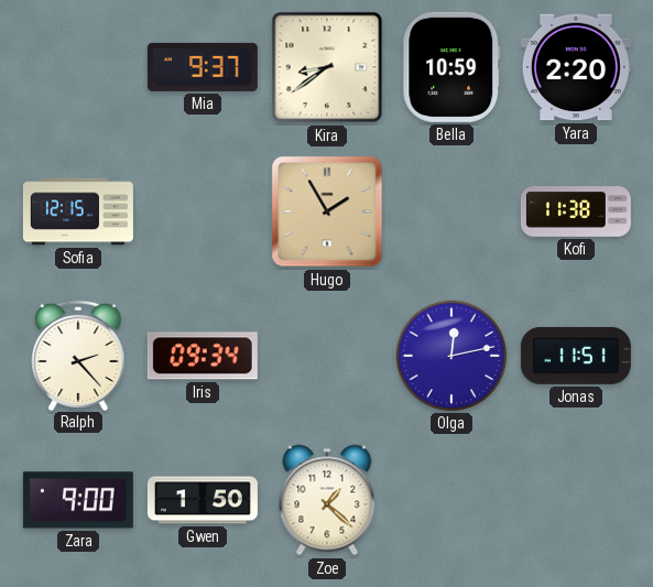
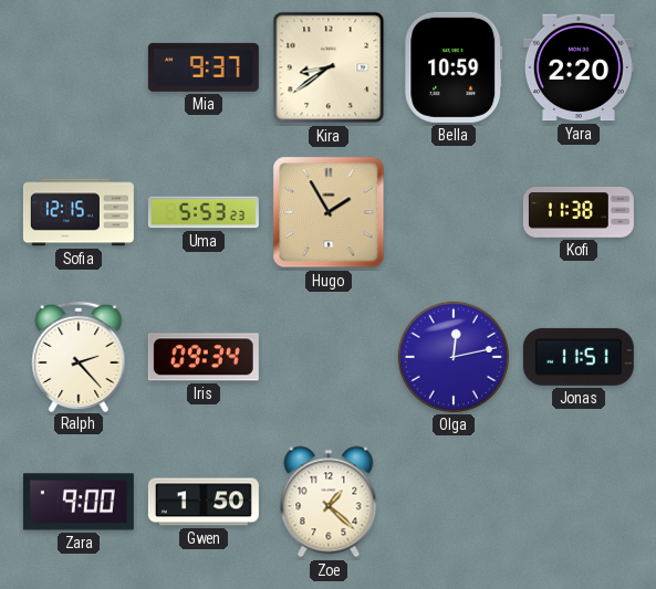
Uma: none -> 5:53 (204, 212)
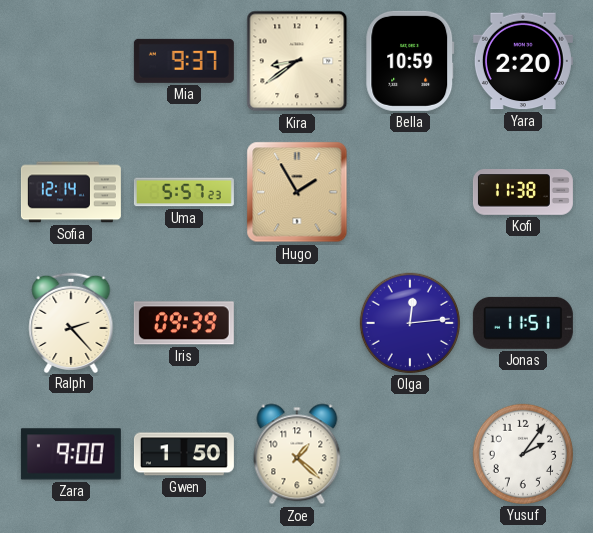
Sofia: 12:15 -> 12:14 (71, 192)
Uma: 5:53 -> 5:57 (184, 192)
Iris: 09:34 -> 09:39 (184, 323)
Olga: 12:13 -> 12:14 (410, 323)
Yusuf: none -> 2:06 (523, 454)
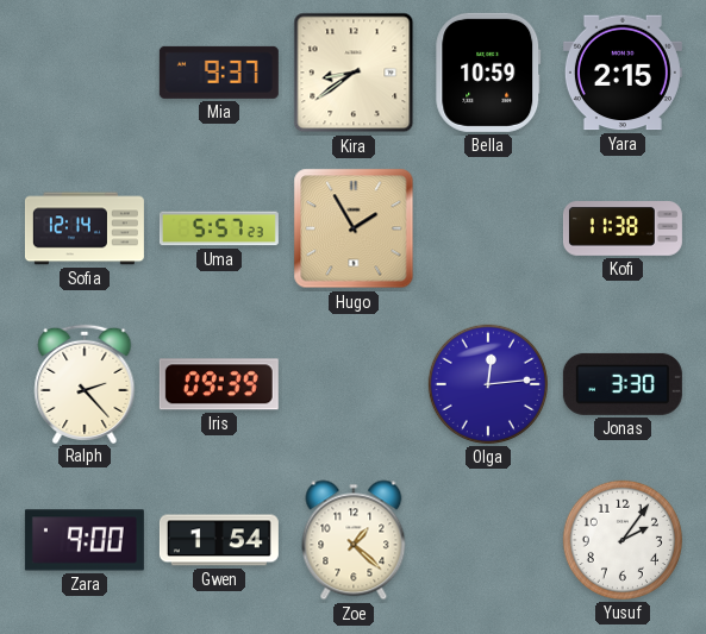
Yara: 2:20 -> 2:15 (623, 73)
Jonas: 11:51 -> 3:30 (623, 384)
Gwen: 1:50 -> 1:54 (219, 540)
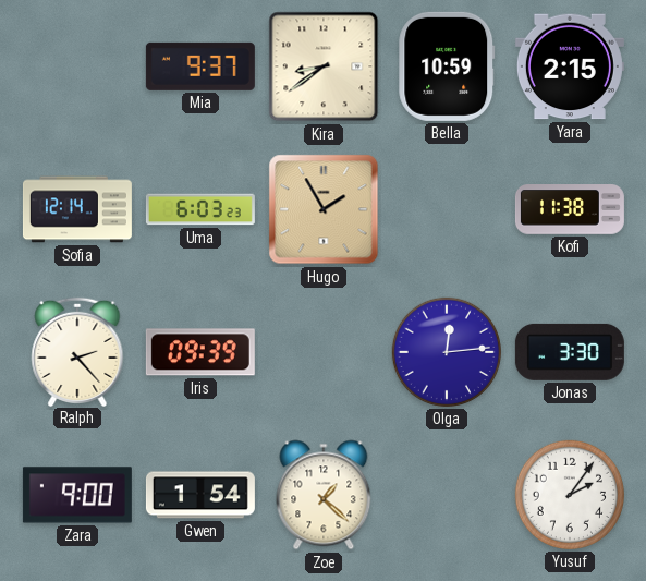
Uma: 5:57 -> 6:03 (200, 209)
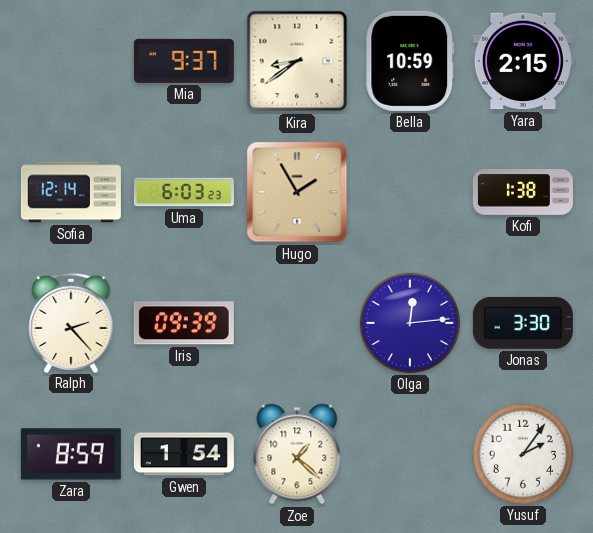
Kofi: 11:38 -> 1:38 (523, 193)
Zara: 9:00 -> 8:59 (71, 454)
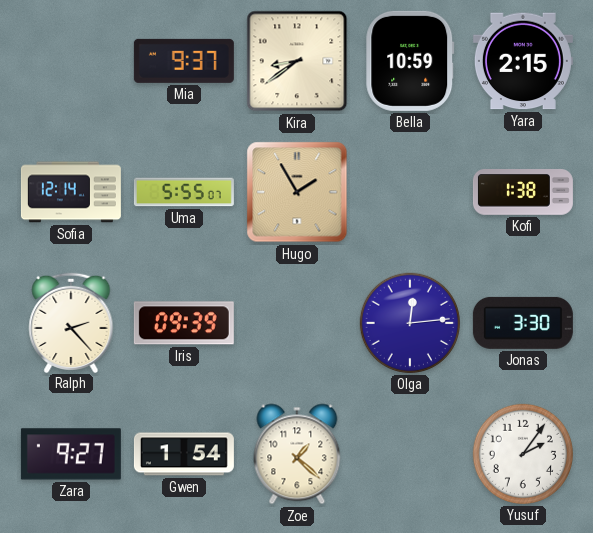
Uma: 6:03 -> 5:55 (184, 192)
Zara: 8:59 -> 9:27 (71, 454)
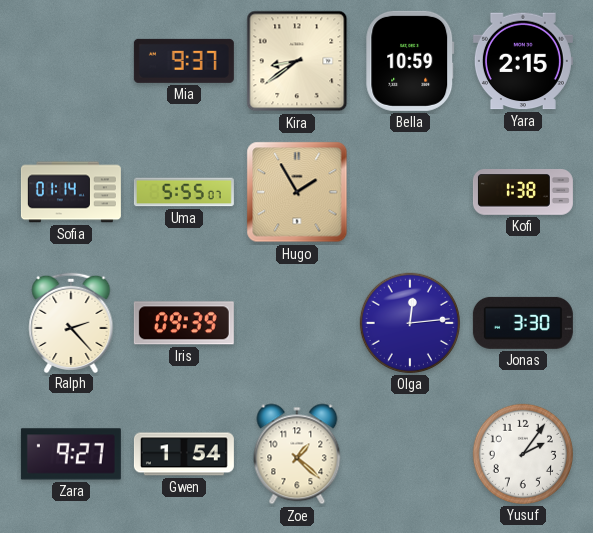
Sofia: 12:14 -> 01:14 (71, 192)
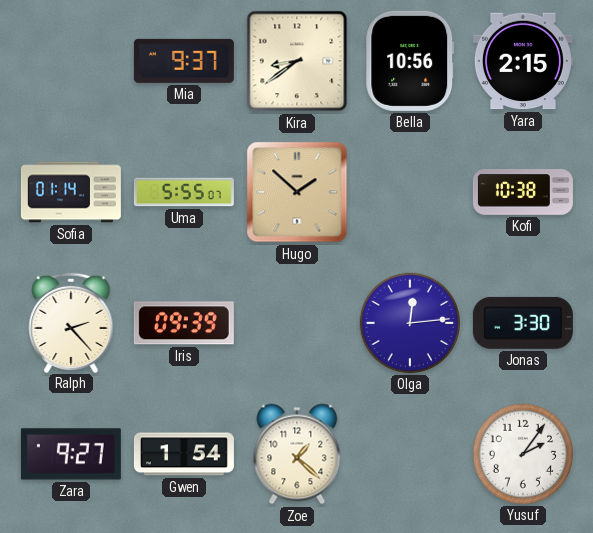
Bella: 10:59 -> 10:56 (410, 61)
Hugo: 1:55 -> 1:52 (297, 192)
Kofi: 1:38 -> 10:38 (523, 193)
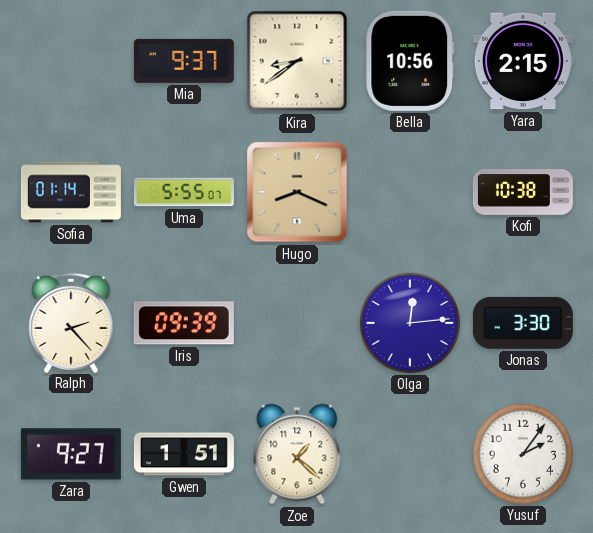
Hugo: 1:52 -> 8:19 (297, 192)
Gwen: 1:54 -> 1:51 (184, 454)
